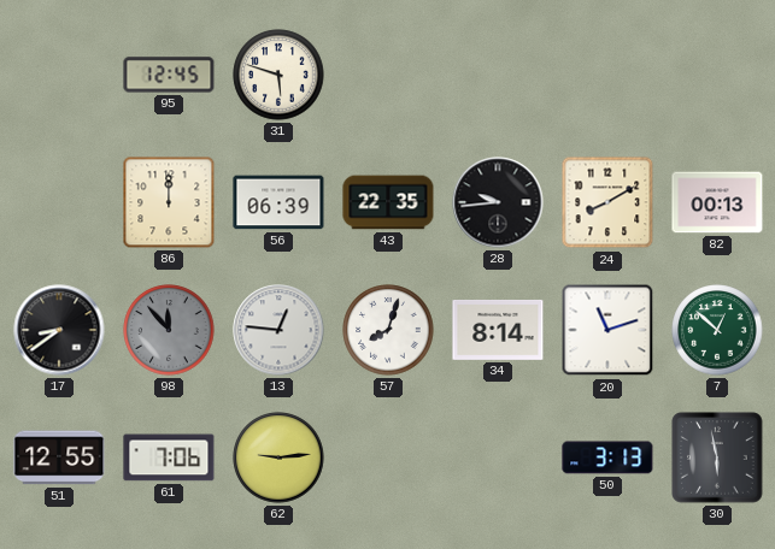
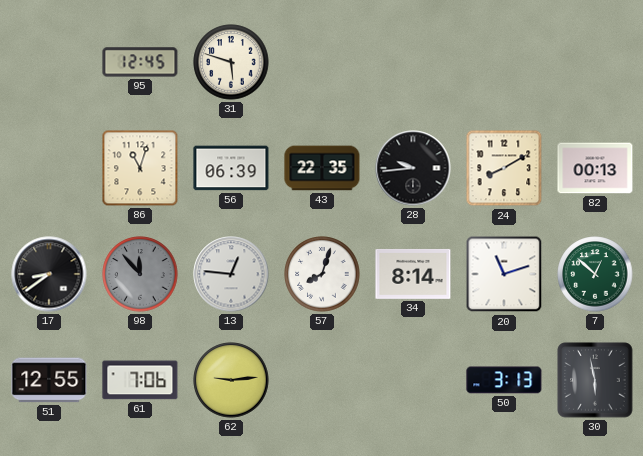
86: 12:00 -> 11:03 (140, 168)
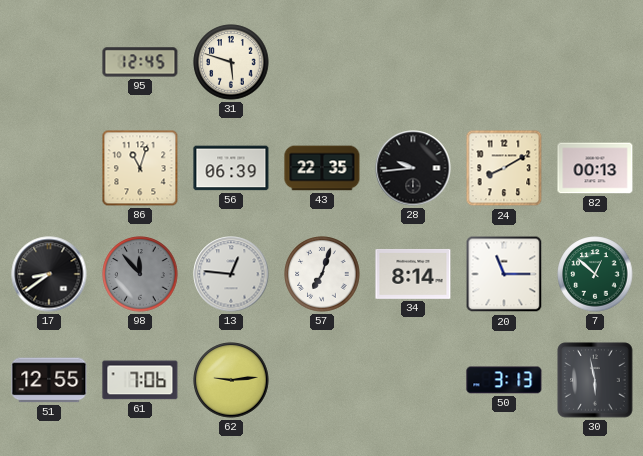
57: 8:03 -> 7:03 (322, 274)
20: 11:12 -> 11:15 (504, 274)
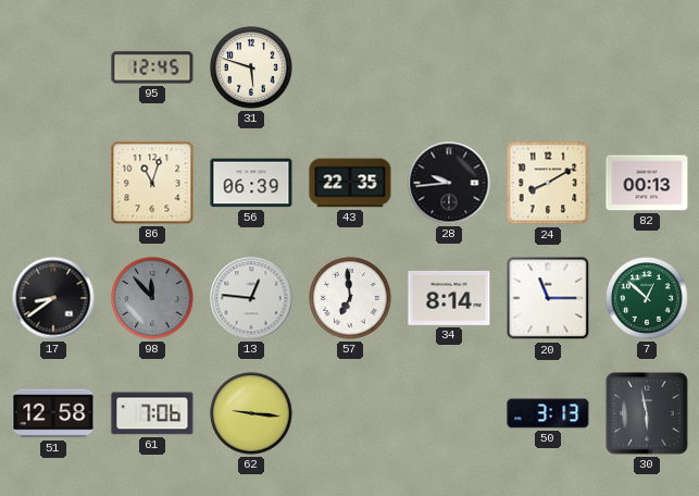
57: 7:03 -> 6:59 (350, 298)
51: 12:55 -> 12:58 (53, 413)
62: 9:14 -> 9:16 (251, 413)
